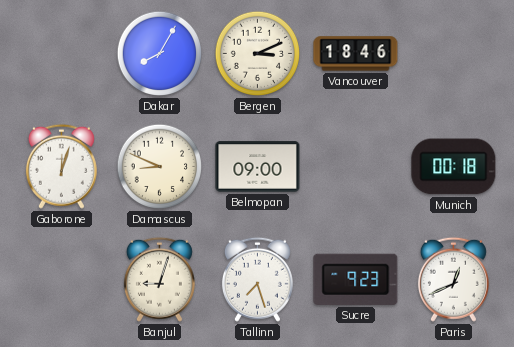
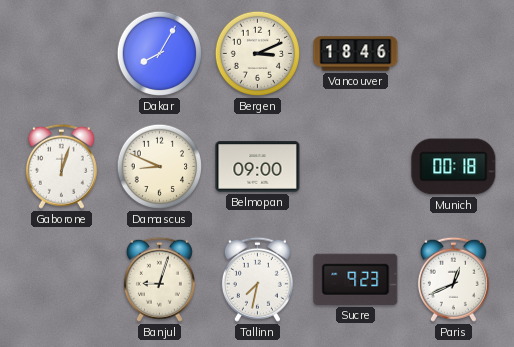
Tallinn: 7:27 -> 7:32 (257, 279)
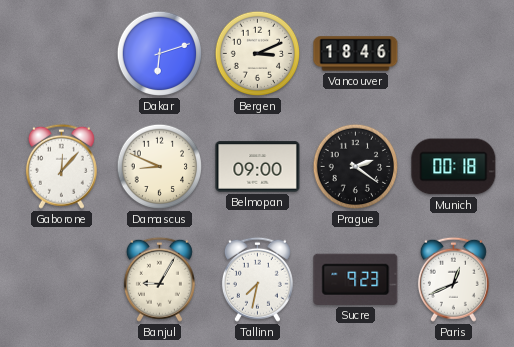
Dakar: 8:05 -> 6:12 (160, 54)
Gaborone: 12:03 -> 12:07 (61, 166)
Prague: none -> 2:21 (356, 167)
Banjul: 9:03 -> 9:05 (159, 279)
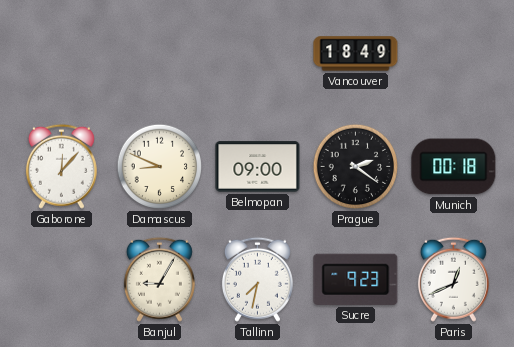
Dakar: 6:12 -> none (160, 54)
Bergen: 3:11 -> none (258, 54)
Vancouver: 18:46 -> 18:49 (356, 54)
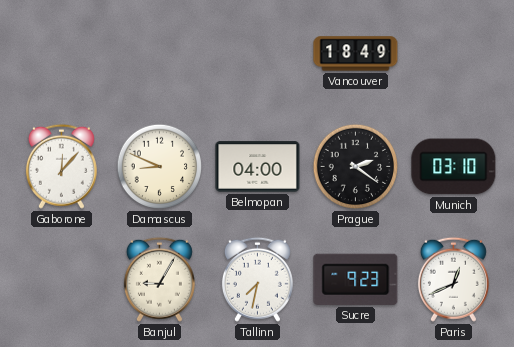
Belmopan: 09:00 -> 04:00 (258, 167)
Munich: 00:18 -> 03:10 (454, 167)
